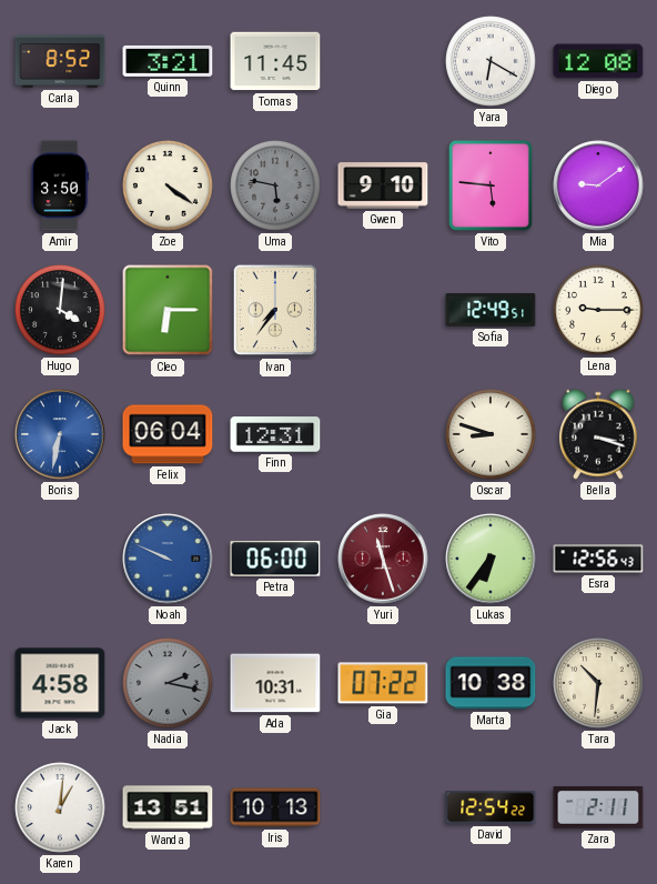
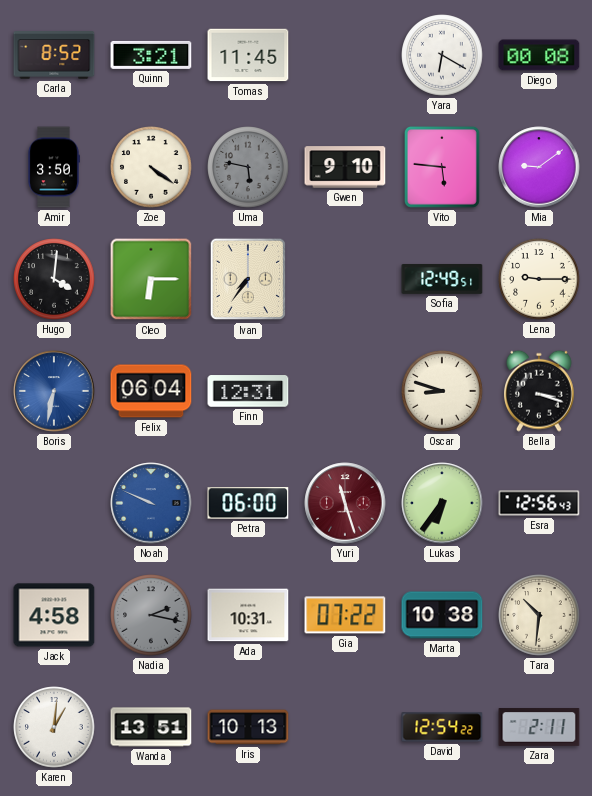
Diego: 12:08 -> 00:08 (539, 55)
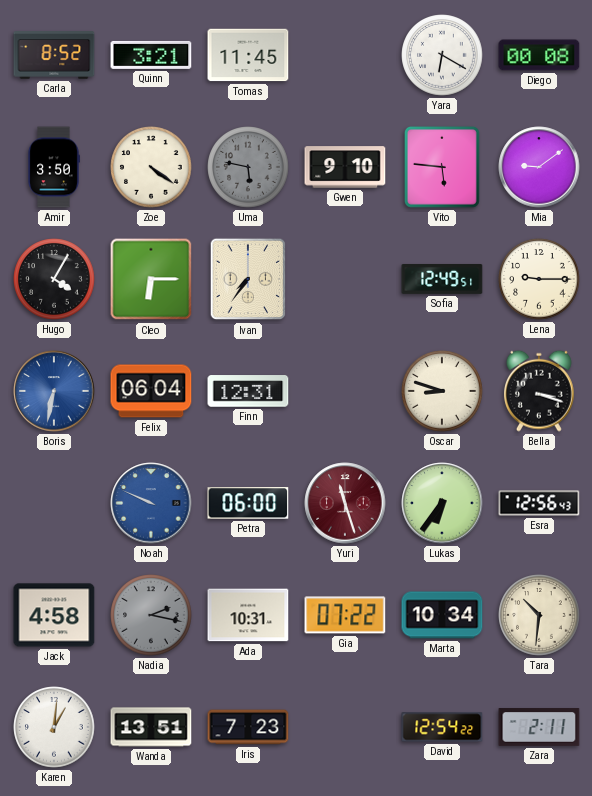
Hugo: 4:01 -> 4:05 (54, 279)
Marta: 10:38 -> 10:34 (442, 615)
Iris: 10:13 -> 7:23 (248, 727)
